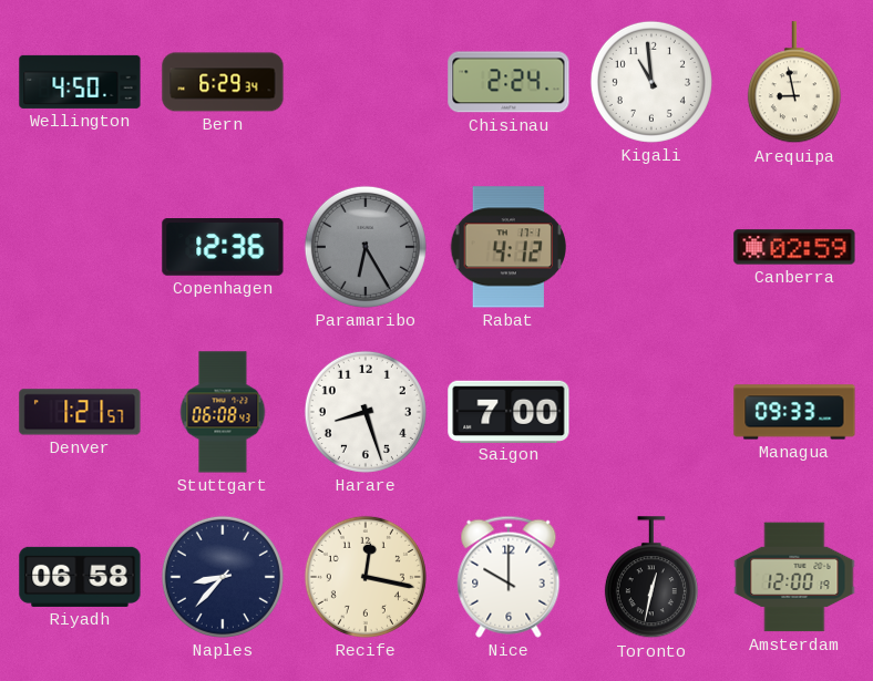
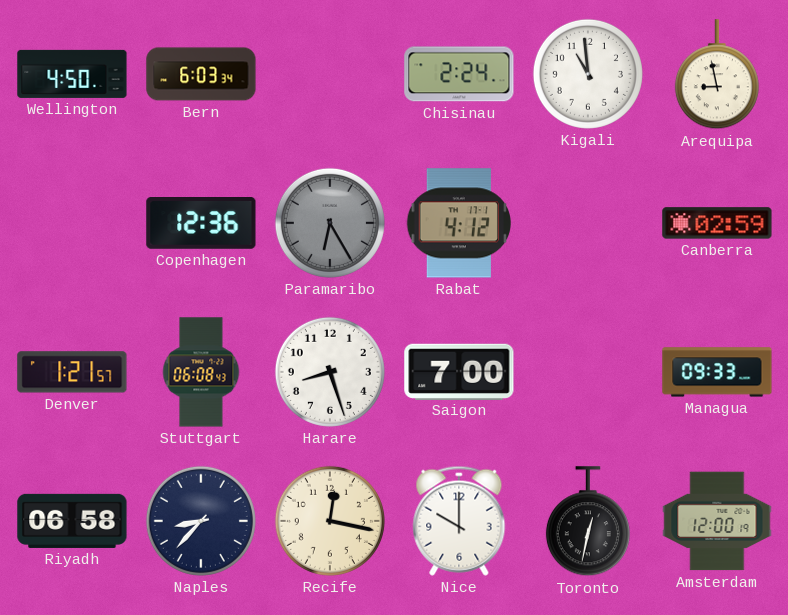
Bern: 6:29 -> 6:03 (201, 74)
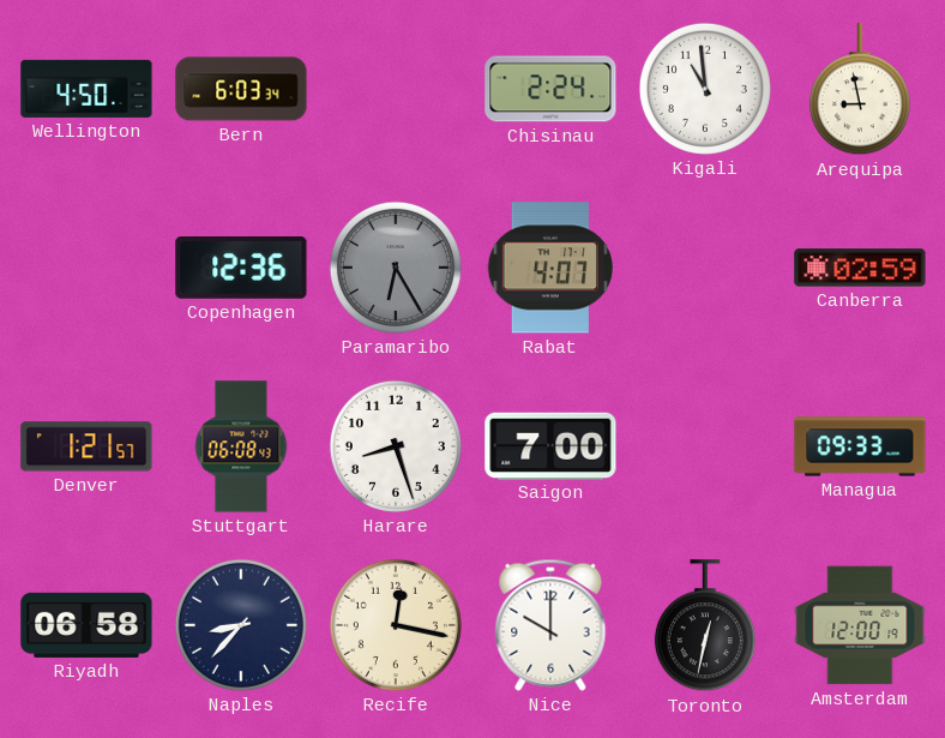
Rabat: 4:12 -> 4:07 (550, 268)
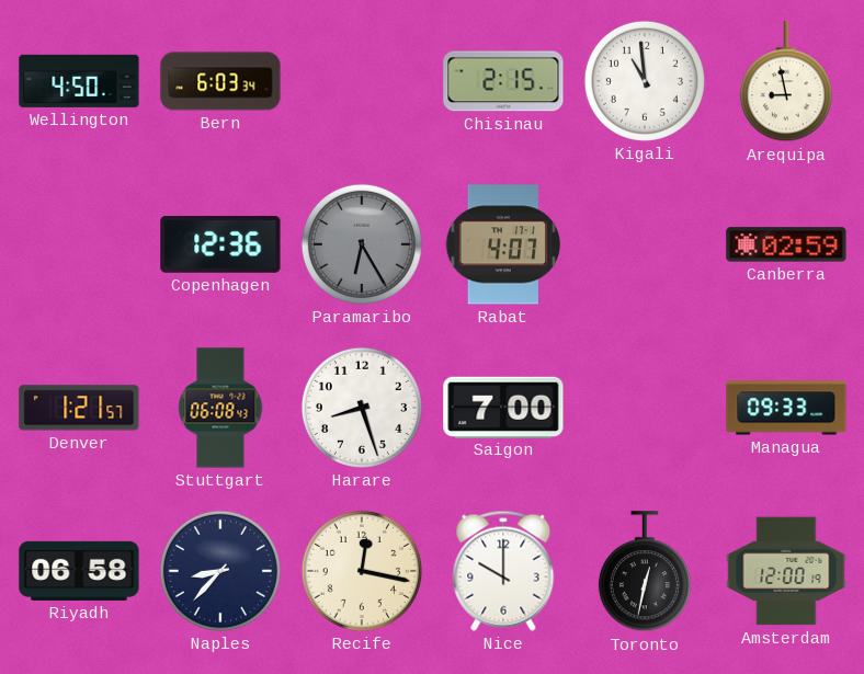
Chisinau: 2:24 -> 2:15 (503, 81)
